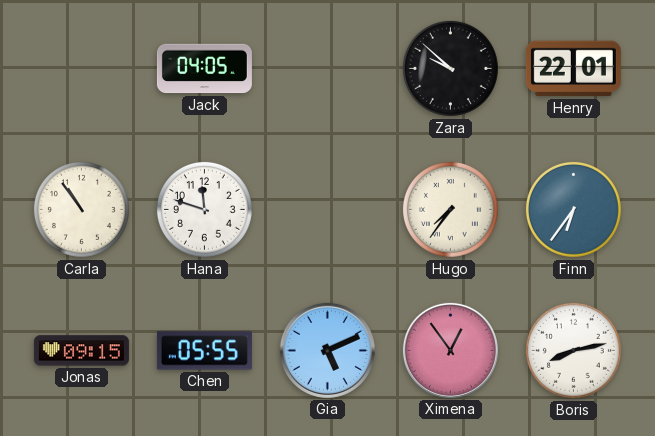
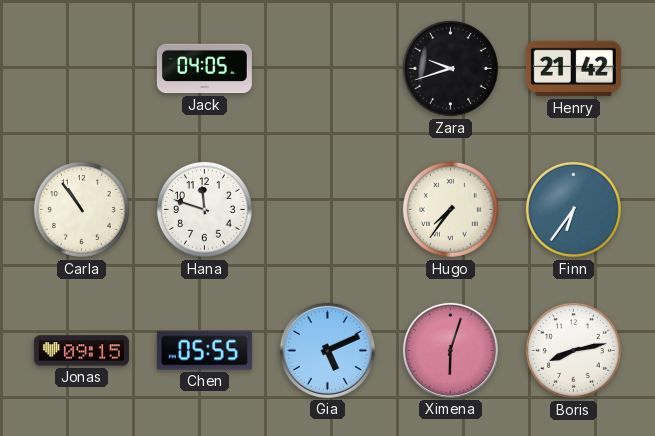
Zara: 9:52 -> 9:42 (450, 68)
Henry: 22:01 -> 21:42 (573, 69)
Ximena: 12:54 -> 6:03 (450, 350)
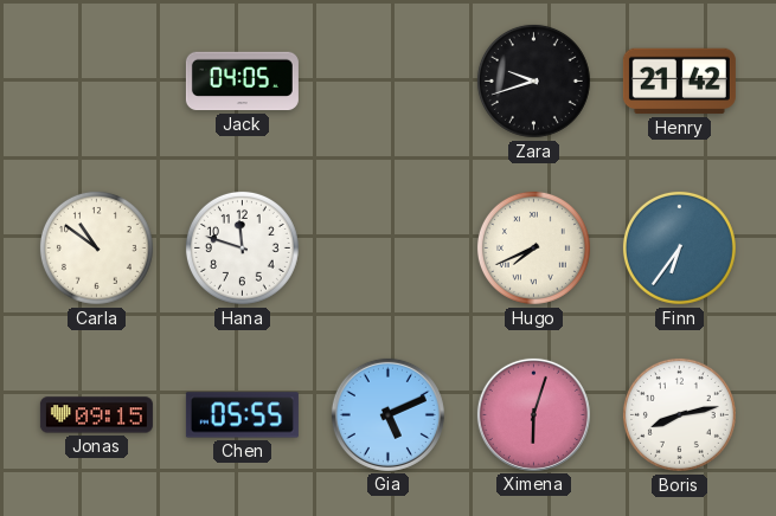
Carla: 10:54 -> 10:51 (96, 247)
Hugo: 7:36 -> 7:41 (533, 247)
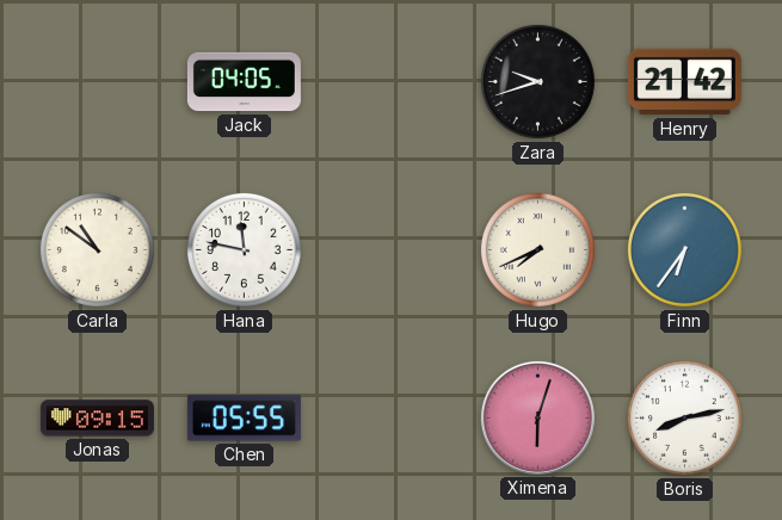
Hana: 11:48 -> 11:47 (244, 249)
Gia: 5:11 -> none (387, 414)
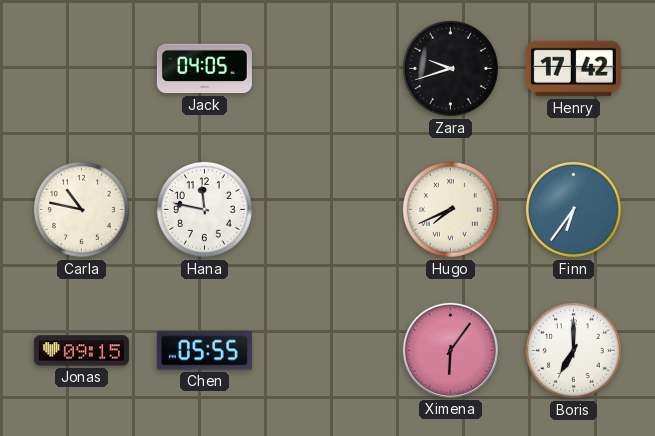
Henry: 21:42 -> 17:42 (573, 69)
Carla: 10:51 -> 10:47 (81, 209)
Ximena: 6:03 -> 6:06 (450, 350)
Boris: 8:13 -> 7:00 (573, 350)
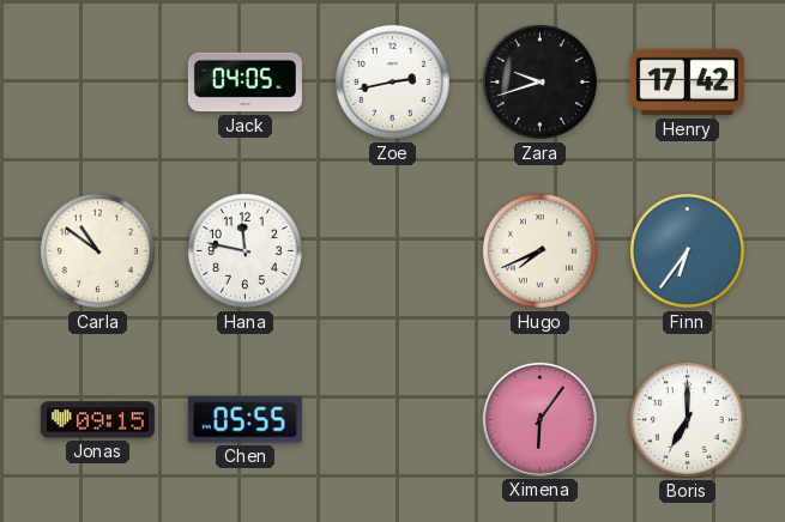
Zoe: none -> 2:43 (392, 81)
Carla: 10:47 -> 10:51 (97, 250)
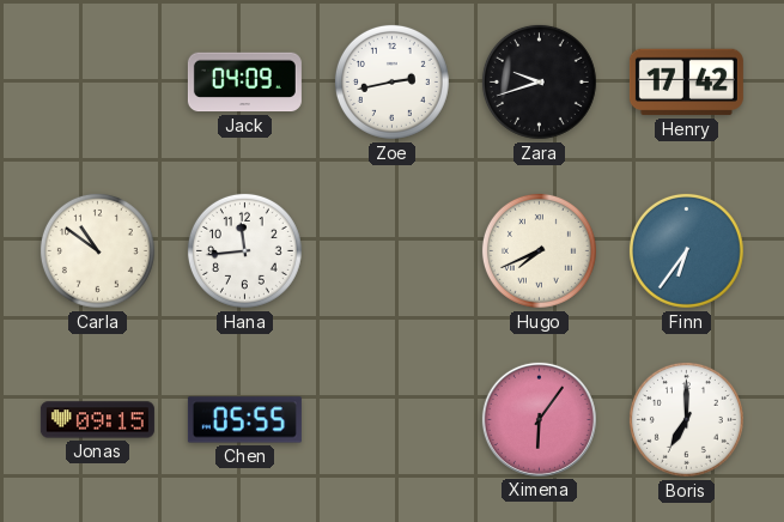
Jack: 04:05 -> 04:09 (244, 83)
Hana: 11:47 -> 11:44 (244, 250)
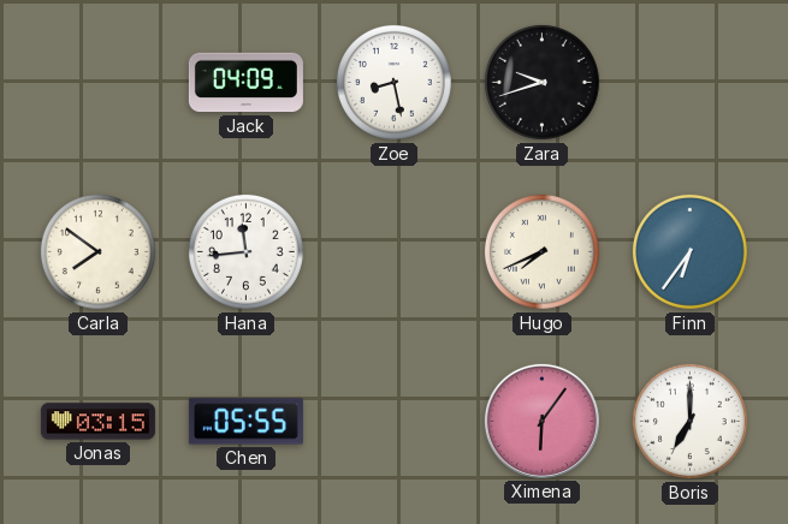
Zoe: 2:43 -> 8:28 (393, 82)
Henry: 17:42 -> none (686, 83)
Carla: 10:51 -> 7:51 (97, 251)
Jonas: 09:15 -> 03:15 (97, 422)
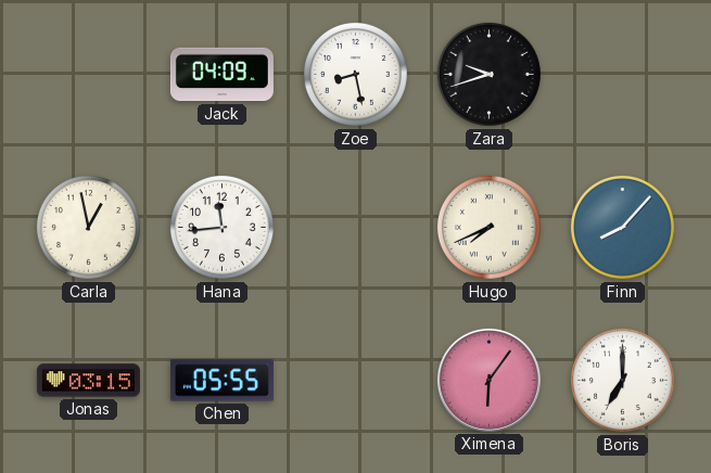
Carla: 7:51 -> 12:58 (88, 227)
Finn: 6:36 -> 8:07 (622, 227)
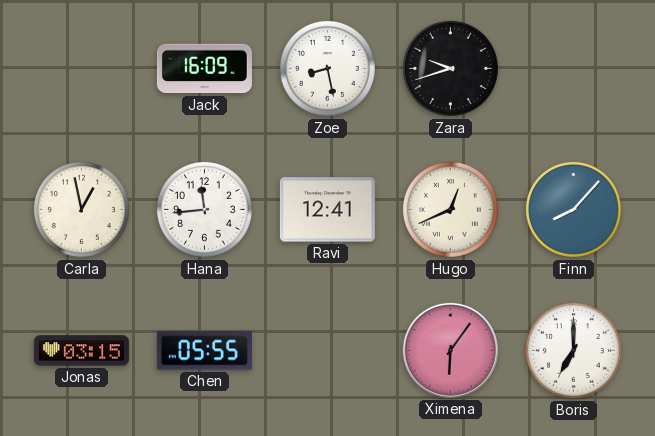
Jack: 04:09 -> 16:09 (204, 69)
Ravi: none -> 12:41 (327, 210)
Hugo: 7:41 -> 12:41 (450, 209)
